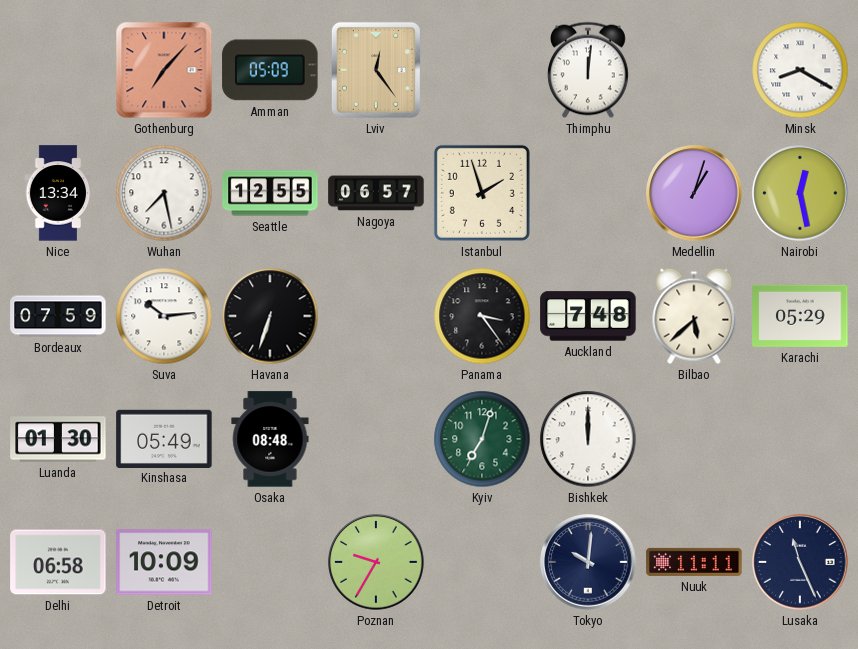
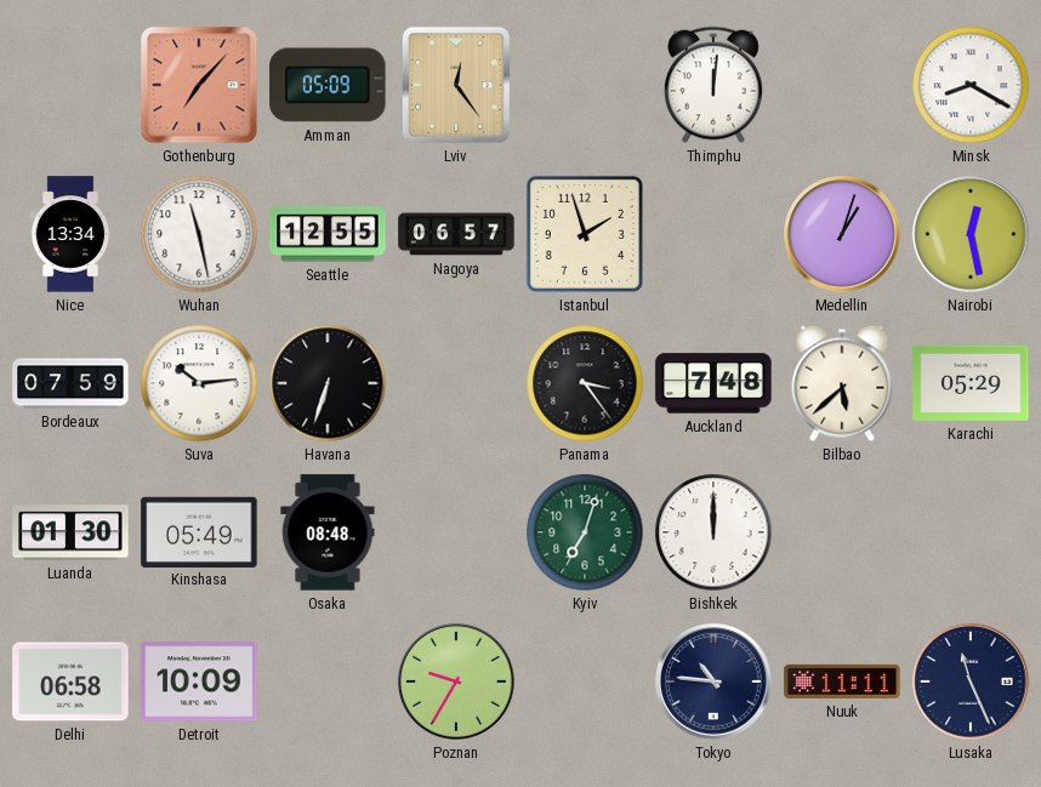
Wuhan: 7:28 -> 11:28 (199, 234)
Tokyo: 10:01 -> 10:46 (713, 682)
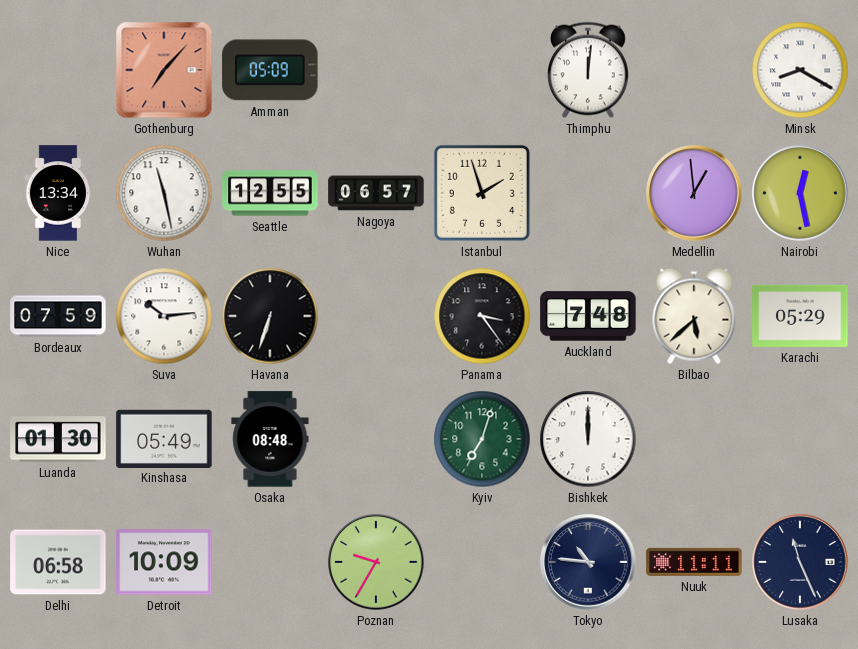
Lviv: 12:24 -> none (456, 85)
Medellin: 1:03 -> 12:59 (694, 193)
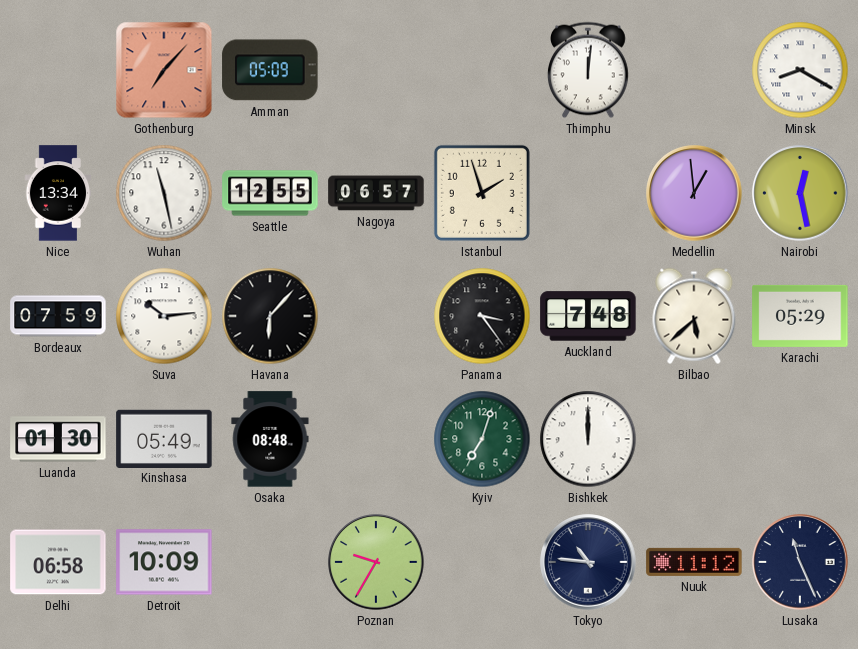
Havana: 6:33 -> 6:07 (270, 316)
Nuuk: 11:11 -> 11:12 (694, 562)
